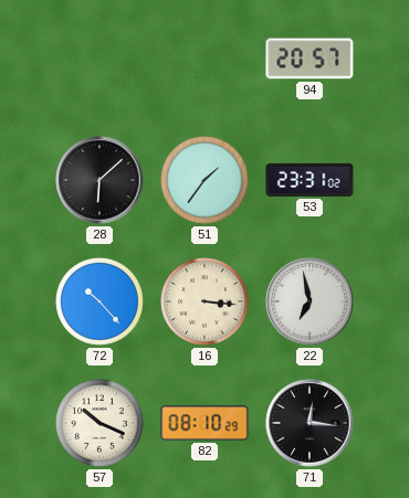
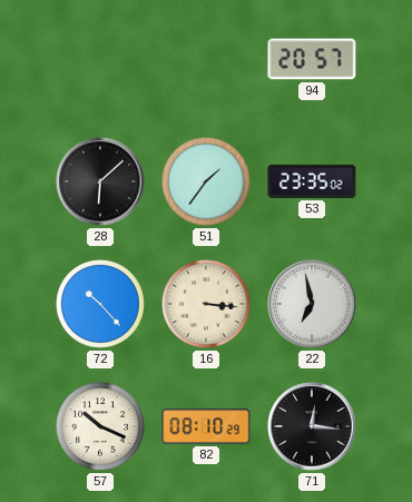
53: 23:31 -> 23:35 (312, 181)
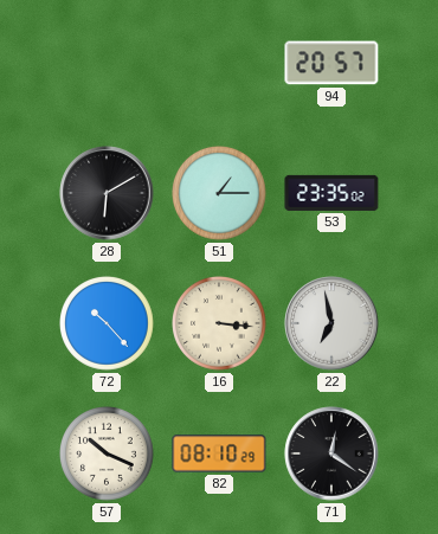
28: 6:08 -> 6:10 (107, 193)
51: 1:36 -> 1:15 (220, 194)
71: 12:16 -> 12:21 (331, 453)
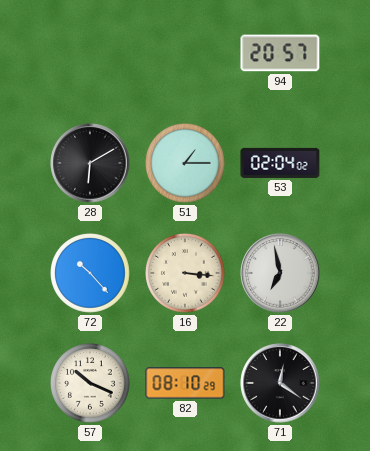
53: 23:35 -> 02:04 (280, 163)
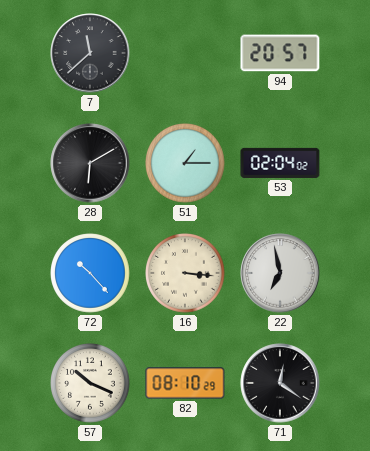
7: none -> 11:38 (90, 53)
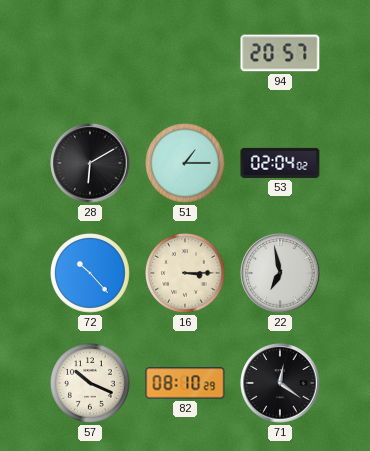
7: 11:38 -> none (90, 53)
16: 3:16 -> 3:15 (186, 274)
